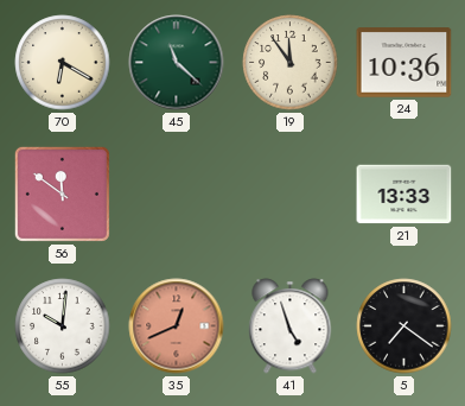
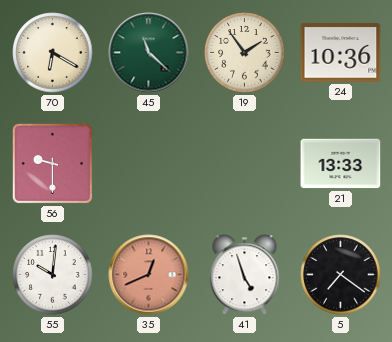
19: 11:54 -> 1:54 (245, 53)
56: 11:51 -> 9:30 (52, 163)
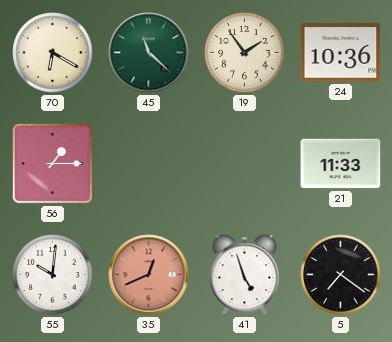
56: 9:30 -> 1:15 (52, 163)
21: 13:33 -> 11:33 (341, 164)
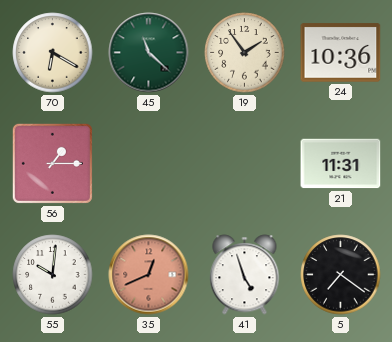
21: 11:33 -> 11:31 (341, 164)
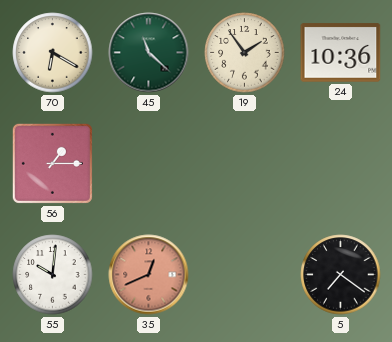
21: 11:31 -> none (341, 164)
41: 4:57 -> none (245, 275)
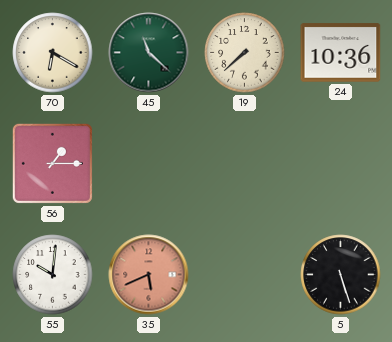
19: 1:54 -> 7:38 (245, 53)
35: 12:41 -> 5:41 (149, 275)
5: 7:21 -> 5:27 (341, 275)
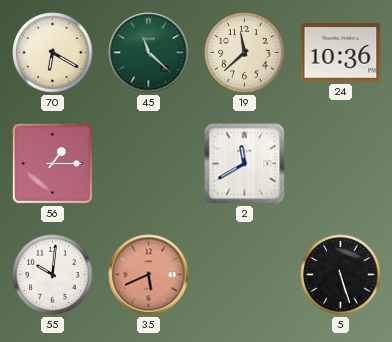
19: 7:38 -> 11:38 (245, 53)
2: none -> 11:40 (245, 164)
